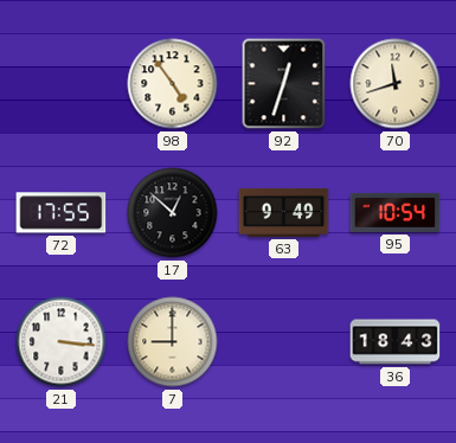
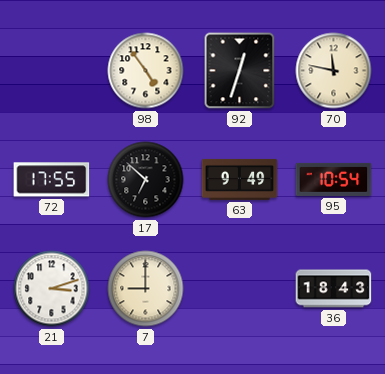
70: 11:42 -> 11:47 (334, 71)
17: 12:52 -> 6:52 (146, 180)
21: 3:16 -> 3:12 (52, 289)
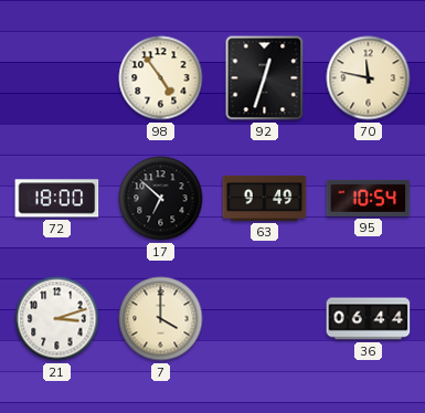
72: 17:55 -> 18:00 (57, 199)
7: 9:00 -> 4:00 (161, 319)
36: 18:43 -> 06:44 (369, 319)
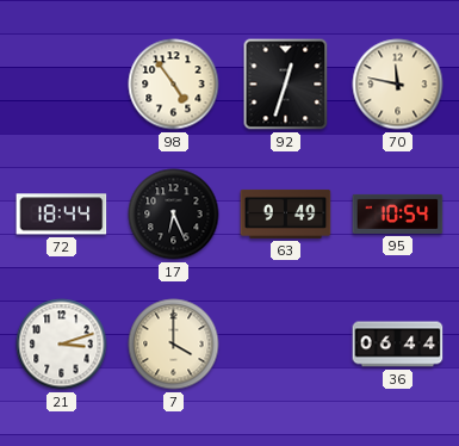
72: 18:00 -> 18:44 (62, 215)
17: 6:52 -> 6:26 (174, 215)
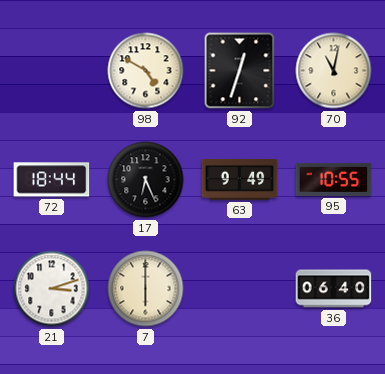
98: 4:54 -> 4:50 (146, 71)
70: 11:47 -> 11:02 (334, 71)
95: 10:54 -> 10:55 (334, 179)
7: 4:00 -> 6:00 (146, 289)
36: 06:44 -> 06:40 (334, 289)
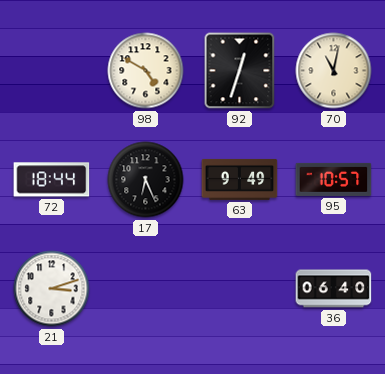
95: 10:55 -> 10:57 (334, 179)
7: 6:00 -> none (146, 289)
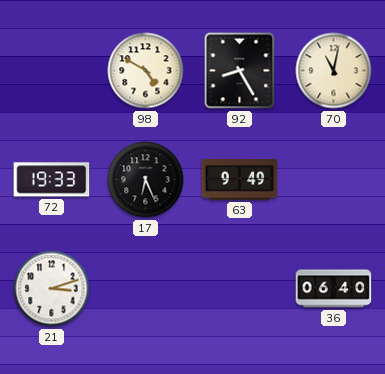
92: 12:33 -> 8:25 (240, 71)
72: 18:44 -> 19:33 (52, 180)
95: 10:57 -> none (334, 179)
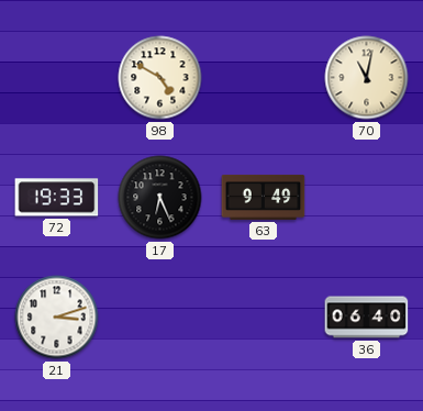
92: 8:25 -> none (240, 71)
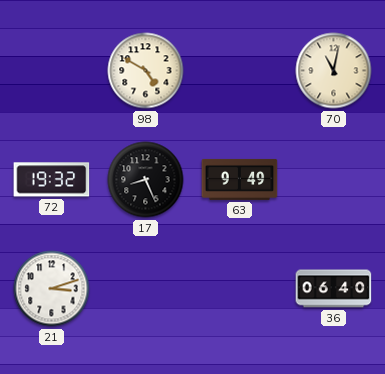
72: 19:33 -> 19:32 (52, 180)
17: 6:26 -> 8:26 (146, 180)
